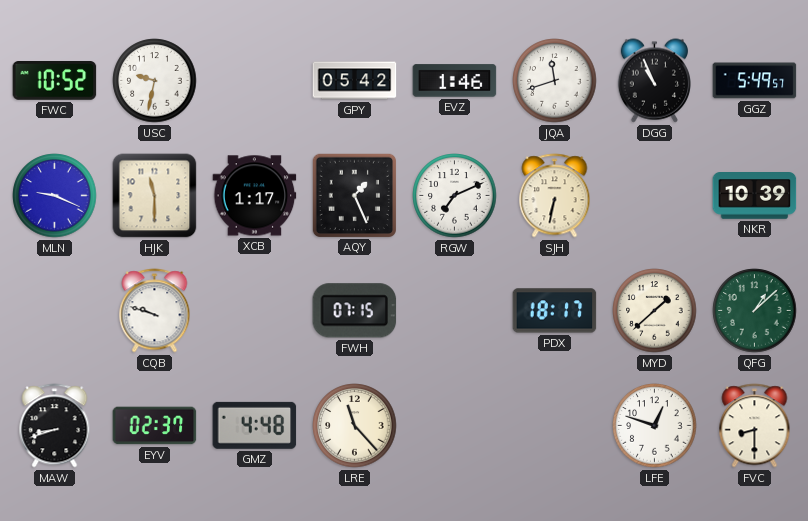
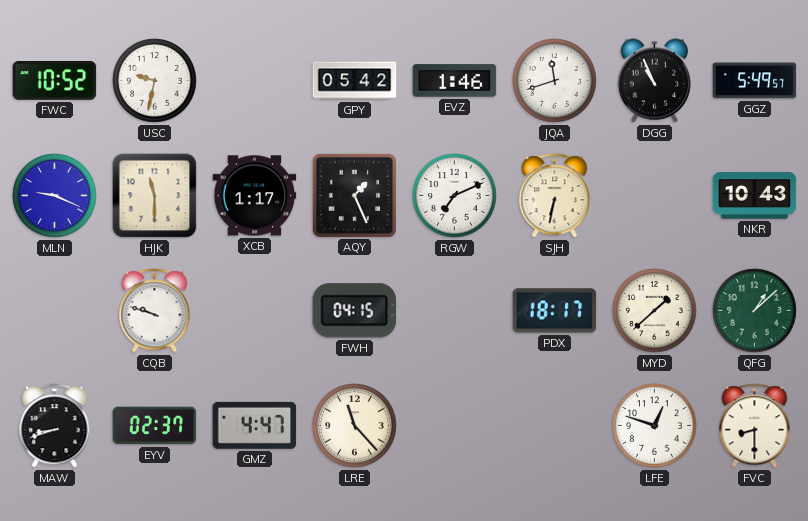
NKR: 10:39 -> 10:43 (755, 196)
FWH: 07:15 -> 04:15 (355, 311)
GMZ: 4:48 -> 4:47 (255, 425)
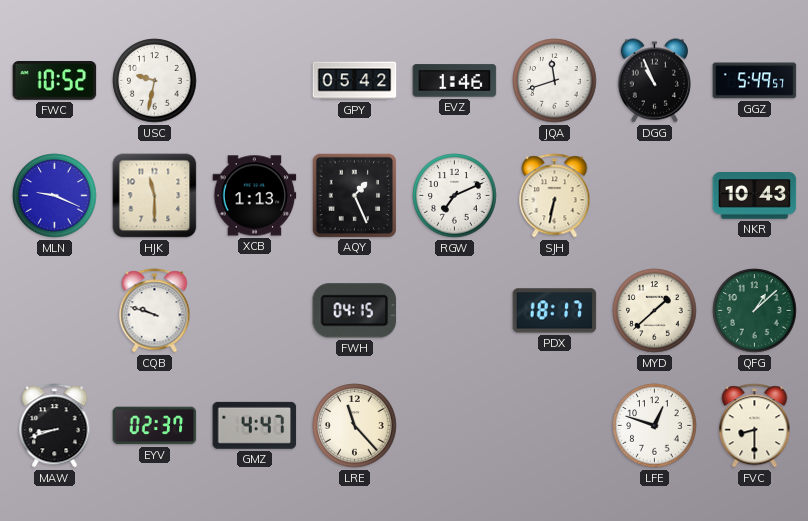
XCB: 1:17 -> 1:13 (255, 196)
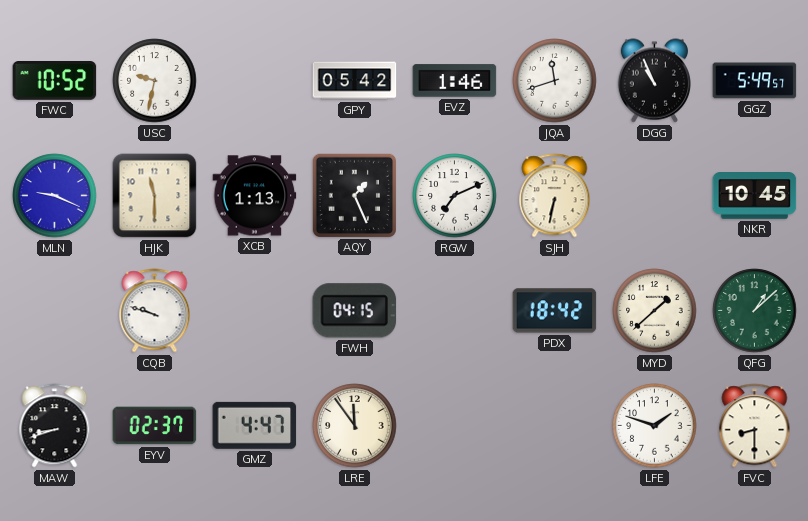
NKR: 10:43 -> 10:45 (755, 196)
PDX: 18:17 -> 18:42 (555, 311)
LRE: 11:23 -> 11:54 (355, 426)
LFE: 12:48 -> 1:48 (655, 426)
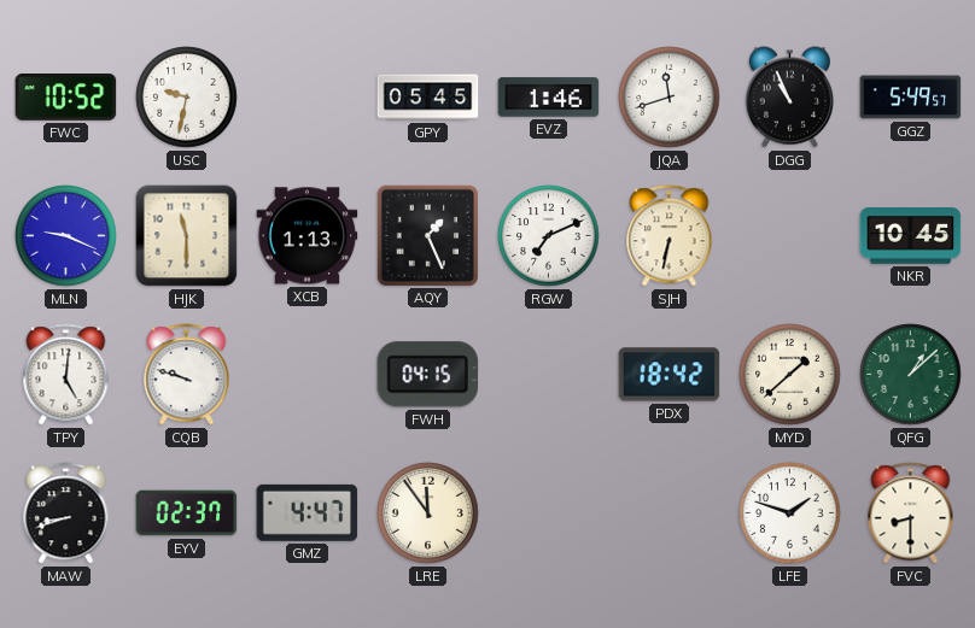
GPY: 05:42 -> 05:45 (428, 98)
TPY: none -> 5:01 (66, 375)
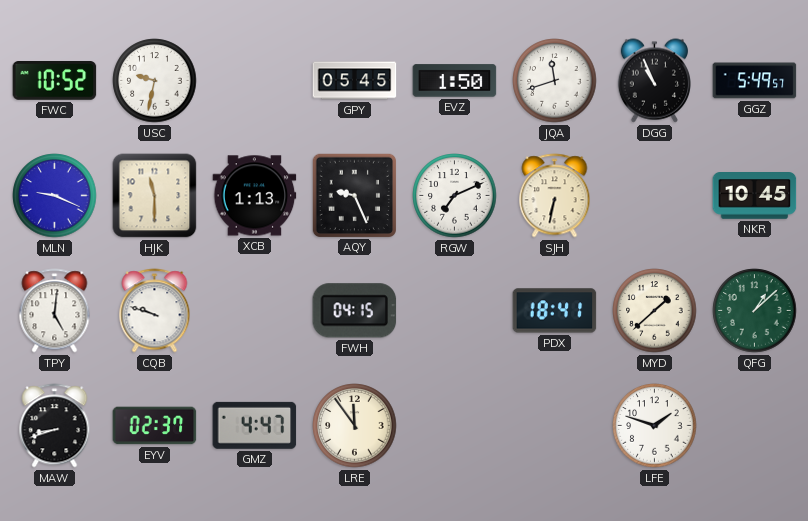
EVZ: 1:46 -> 1:50 (455, 81)
AQY: 1:26 -> 9:26 (354, 195)
PDX: 18:42 -> 18:41 (555, 311)
FVC: 8:30 -> none (911, 513)
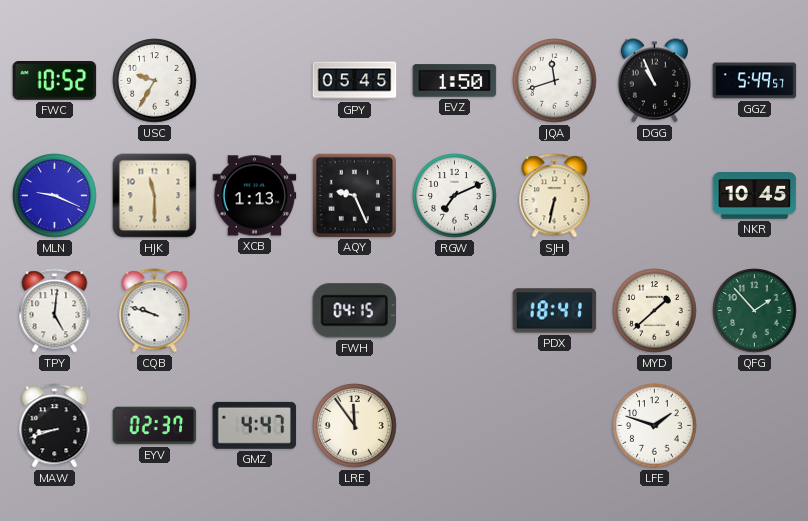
USC: 9:32 -> 9:35 (155, 81)
QFG: 1:08 -> 1:53 (755, 311)
